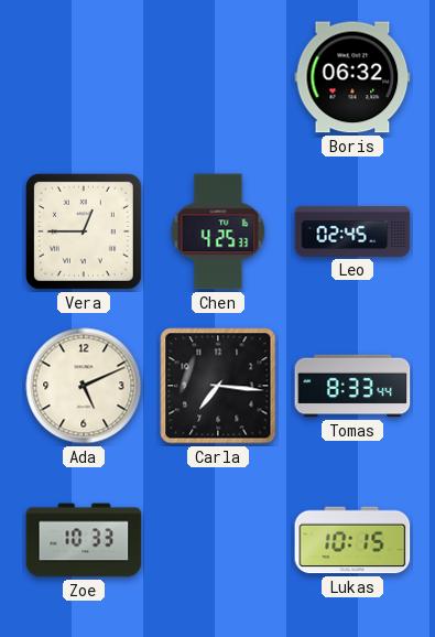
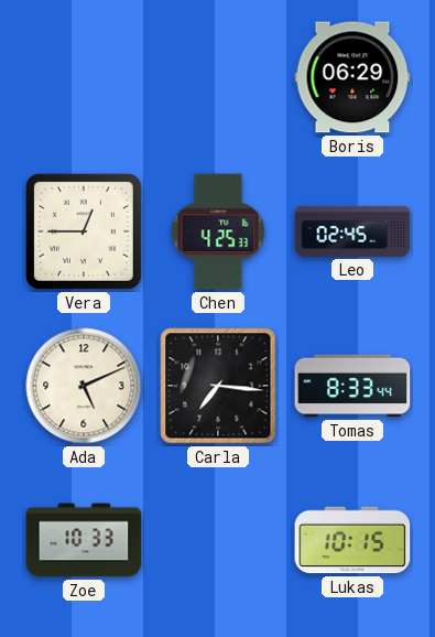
Boris: 06:32 -> 06:29 (352, 77)
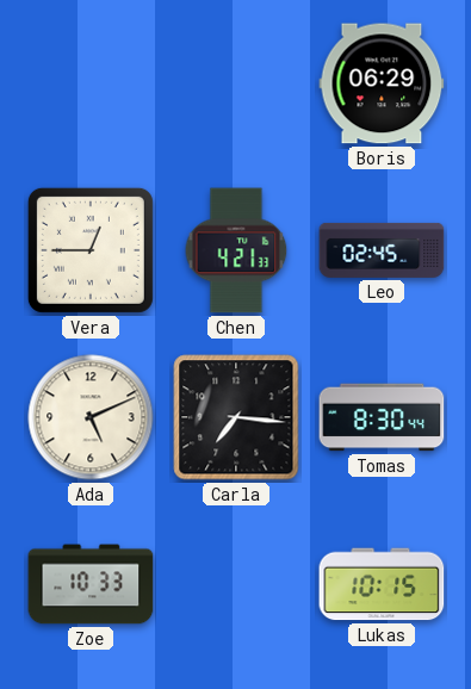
Chen: 4:25 -> 4:21 (236, 250)
Tomas: 8:33 -> 8:30 (382, 417)
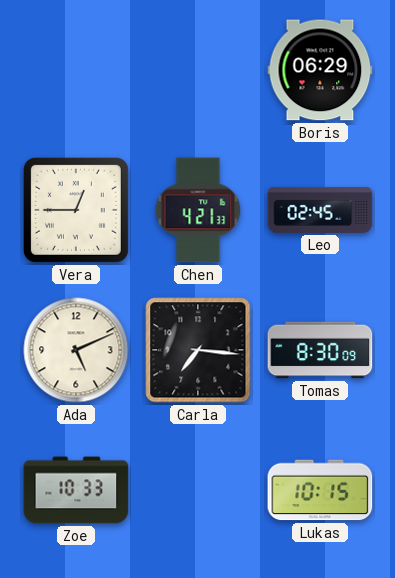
Tomas: 8:30:44 -> 8:30:09 (320, 350)
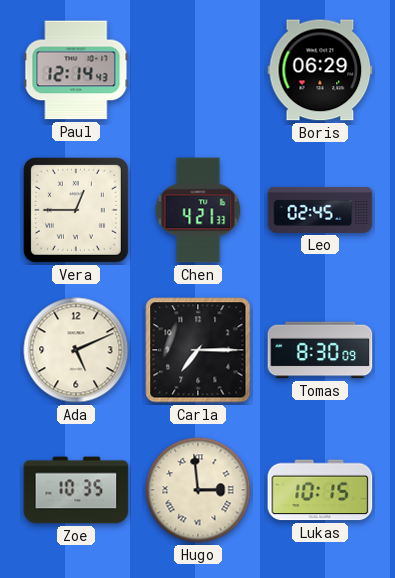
Paul: none -> 12:14 (76, 70)
Carla: 7:16 -> 7:15 (198, 350)
Zoe: 10:33 -> 10:35 (76, 490)
Hugo: none -> 2:59 (198, 490)
